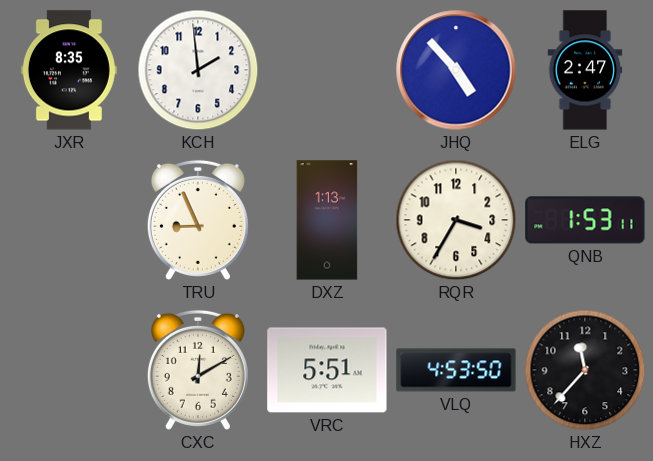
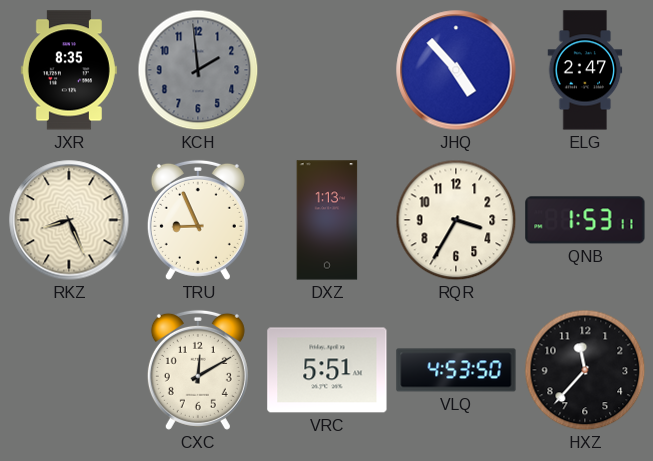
KCH dial: white -> grey (198, 70)
RKZ: none -> 8:26 (69, 220)
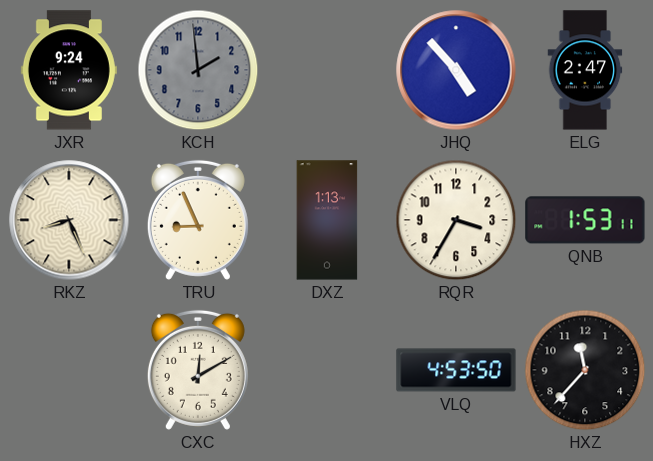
JXR: 8:35 -> 9:24 (69, 70)
VRC: 5:51 -> none (327, 370)
